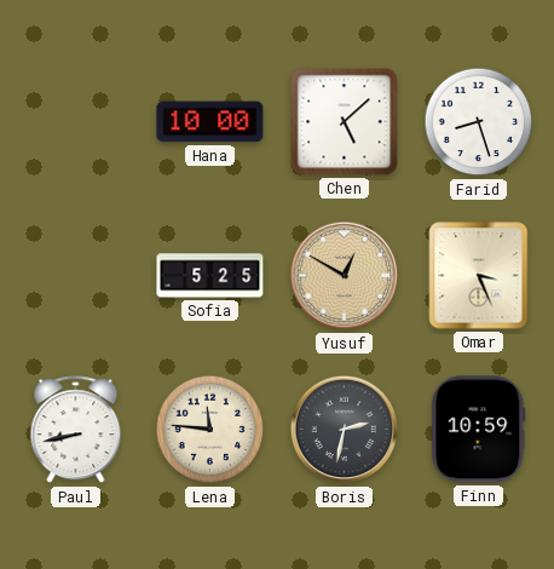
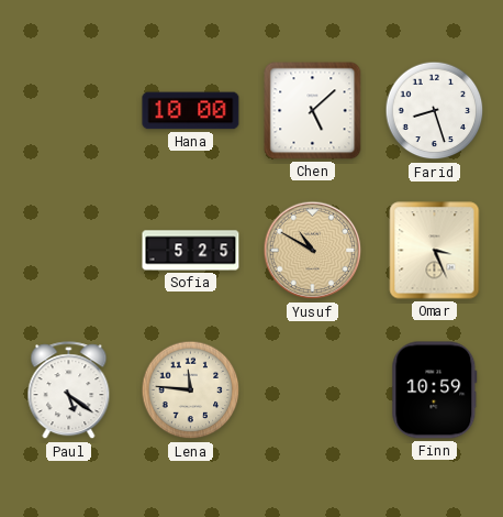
Yusuf: 12:50 -> 10:50 (313, 251)
Paul: 8:43 -> 5:21 (69, 391)
Boris: 2:32 -> none (345, 430)
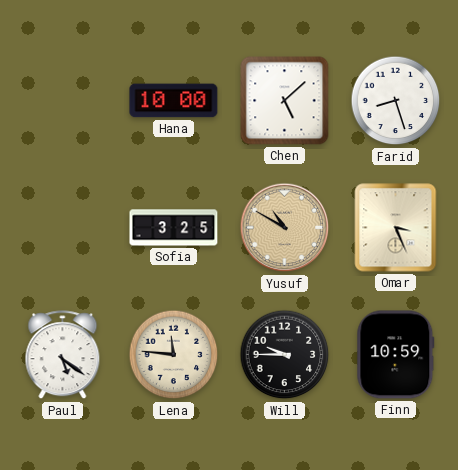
Sofia: 5:25 -> 3:25 (174, 228)
Will: none -> 9:45 (285, 355)
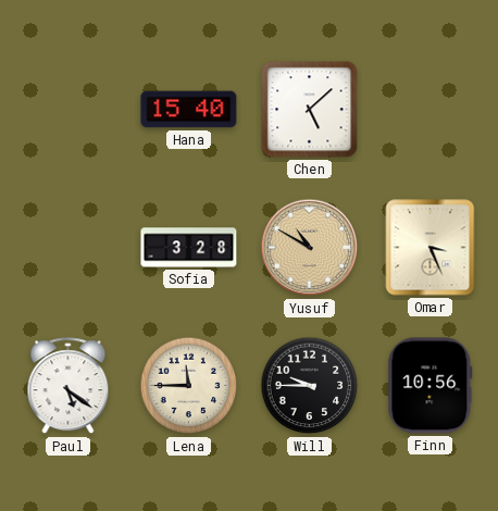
Hana: 10:00 -> 15:40 (189, 110)
Farid: 8:27 -> none (396, 101)
Sofia: 3:25 -> 3:28 (189, 248)
Lena: 11:46 -> 11:45 (189, 386)
Finn: 10:59 -> 10:56 (431, 386)
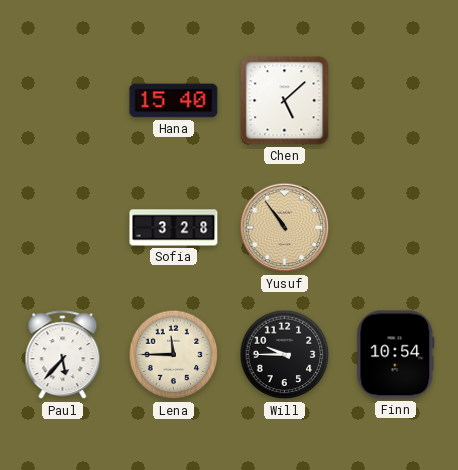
Yusuf: 10:50 -> 10:54 (285, 228)
Omar: 3:26 -> none (431, 248)
Paul: 5:21 -> 5:37 (63, 355)
Finn: 10:56 -> 10:54 (396, 355)
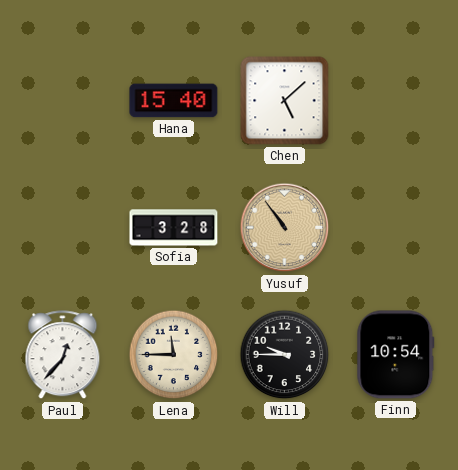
Paul: 5:37 -> 12:37 (63, 355)
